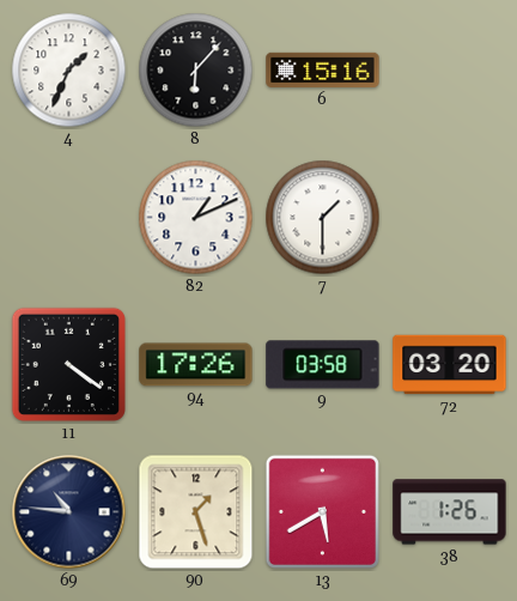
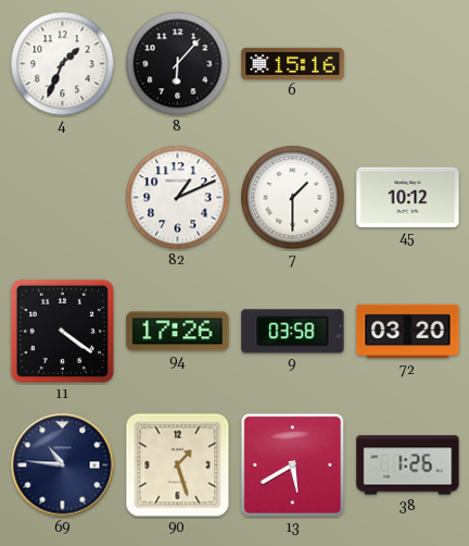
45: none -> 10:12 (408, 197)
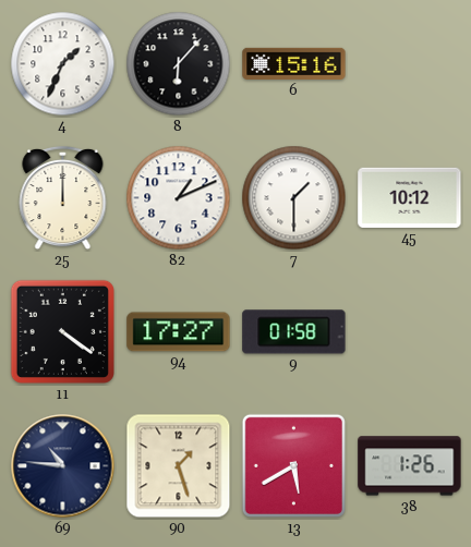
25: none -> 12:00 (63, 198)
94: 17:26 -> 17:27 (179, 332)
9: 03:58 -> 01:58 (294, 332)
72: 03:20 -> none (408, 332)
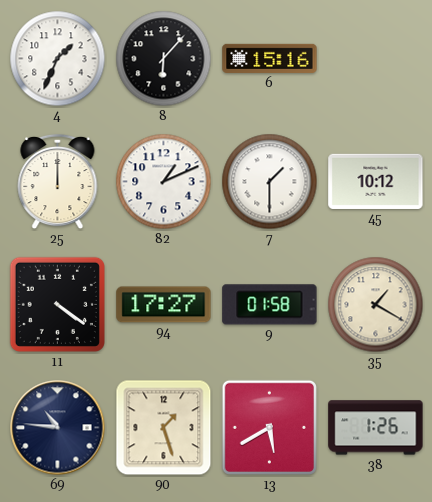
35: none -> 1:20 (376, 305)
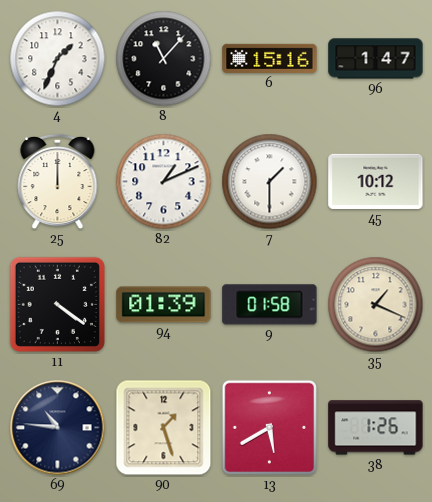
8: 6:07 -> 11:07 (164, 59)
96: none -> 1:47 (376, 59)
94: 17:27 -> 01:39 (164, 305)
35: 1:20 -> 1:19 (376, 305)
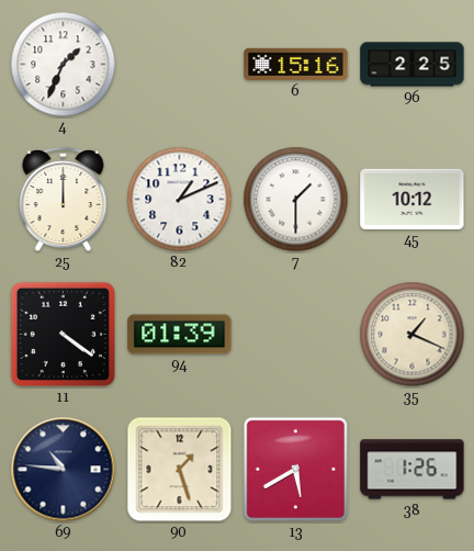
8: 11:07 -> none (164, 59)
96: 1:47 -> 2:25 (413, 65)
9: 01:58 -> none (270, 305)
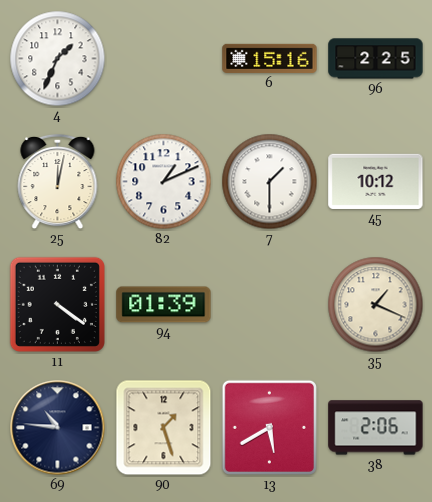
25: 12:00 -> 12:02 (58, 182)
38: 1:26 -> 2:06 (376, 428)
